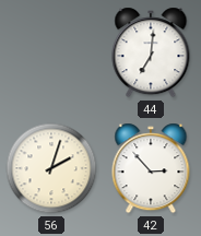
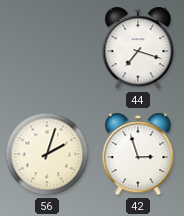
44: 7:01 -> 7:18 (138, 48)
42: 2:53 -> 2:57 (138, 154)
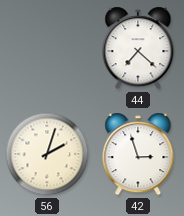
44: 7:18 -> 7:22 (138, 48)
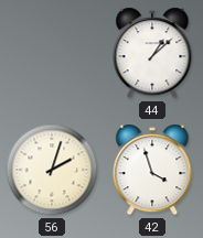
44: 7:22 -> 1:08 (152, 53)
42: 2:57 -> 3:57 (152, 170)
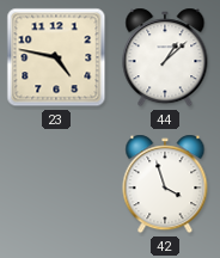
23: none -> 4:47 (56, 57)
56: 2:03 -> none (52, 170)
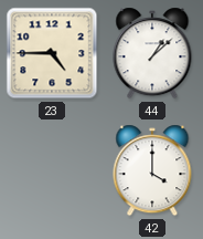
23: 4:47 -> 4:45 (52, 53)
42: 3:57 -> 4:00 (152, 170)
